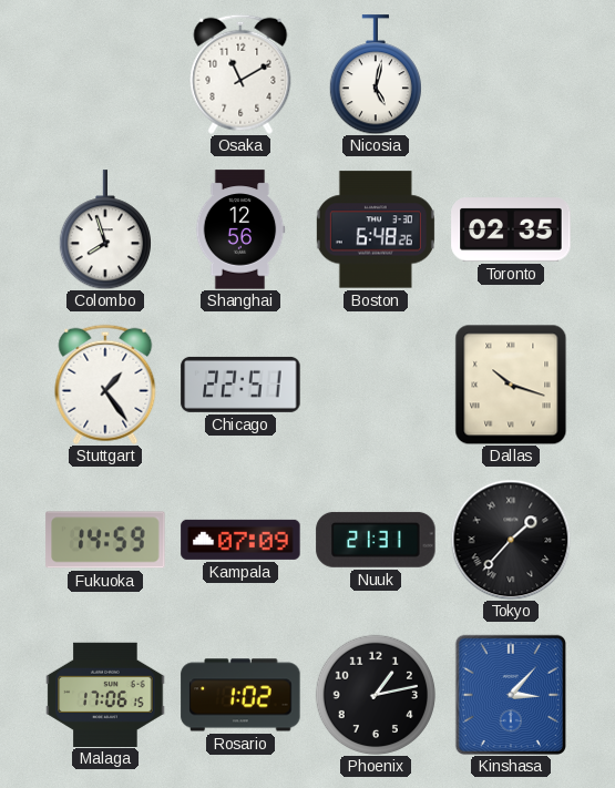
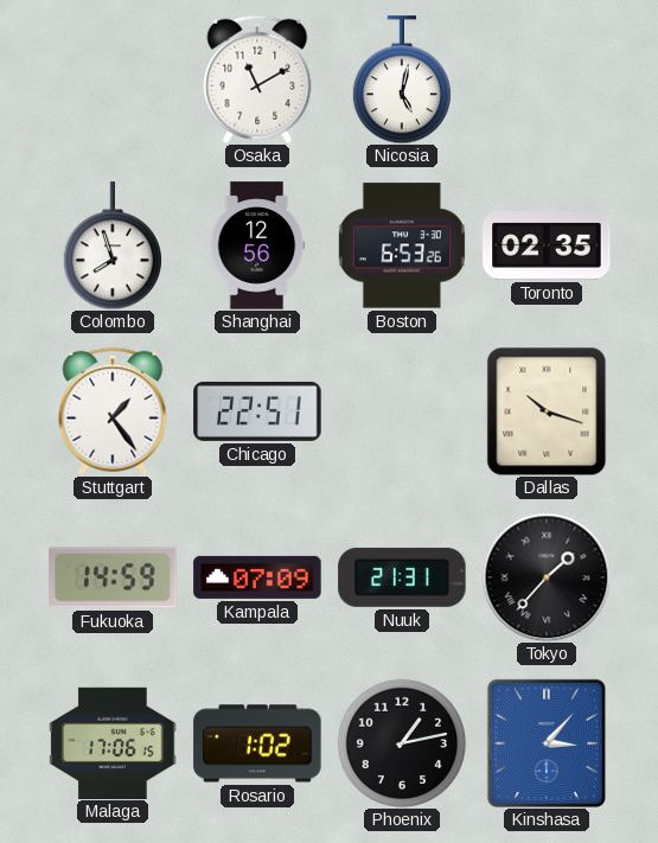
Boston: 6:48 -> 6:53 (402, 245)
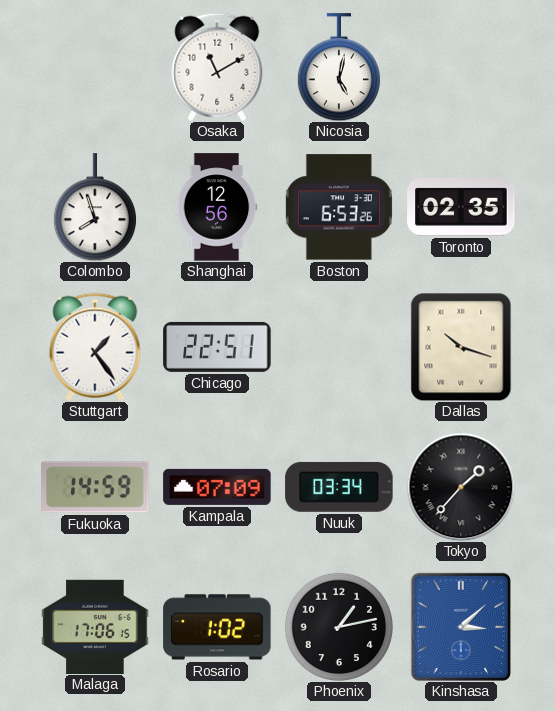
Nuuk: 21:31 -> 03:34 (339, 487)
Kinshasa: 3:07 -> 3:08 (461, 627)
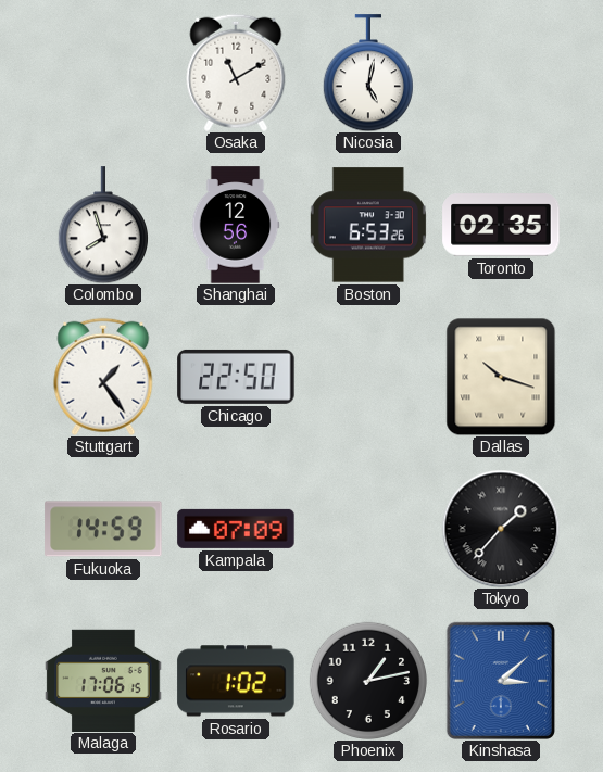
Chicago: 22:51 -> 22:50 (236, 377)
Nuuk: 03:34 -> none (339, 487)
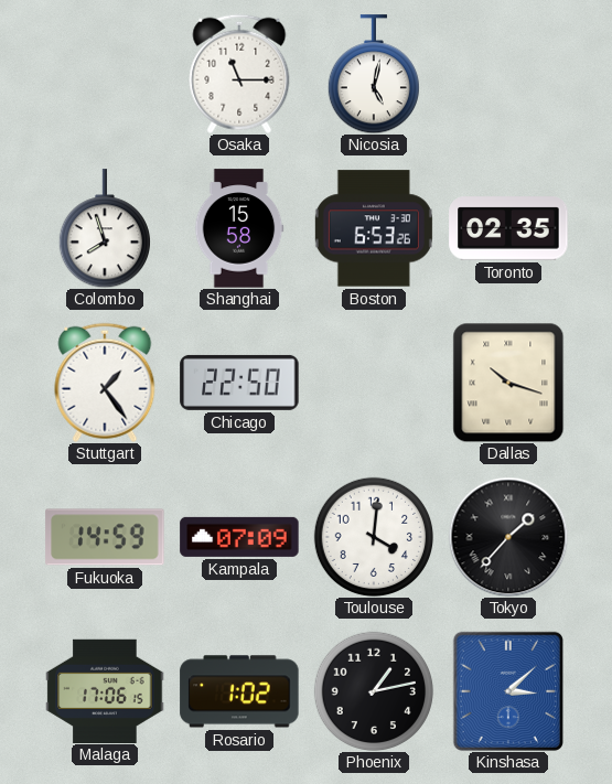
Osaka: 11:10 -> 11:15 (239, 74)
Shanghai: 12:56 -> 15:58 (239, 228)
Toulouse: none -> 4:01 (373, 536)
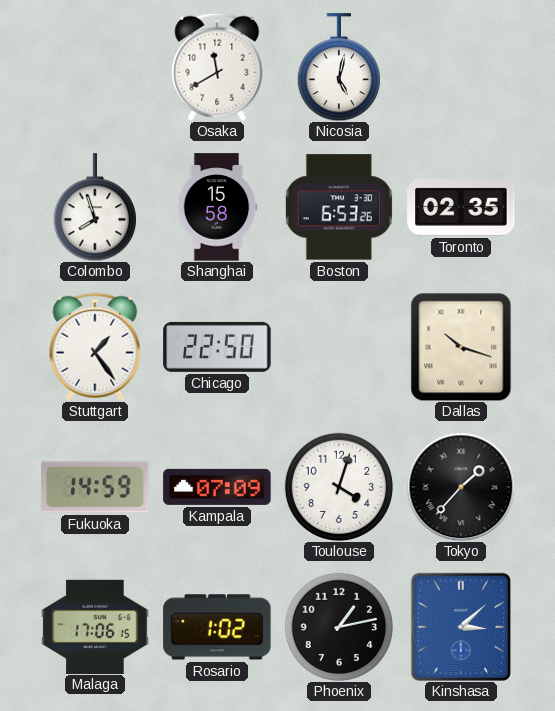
Osaka: 11:15 -> 11:40 (217, 67)
Toulouse: 4:01 -> 4:03 (338, 486)
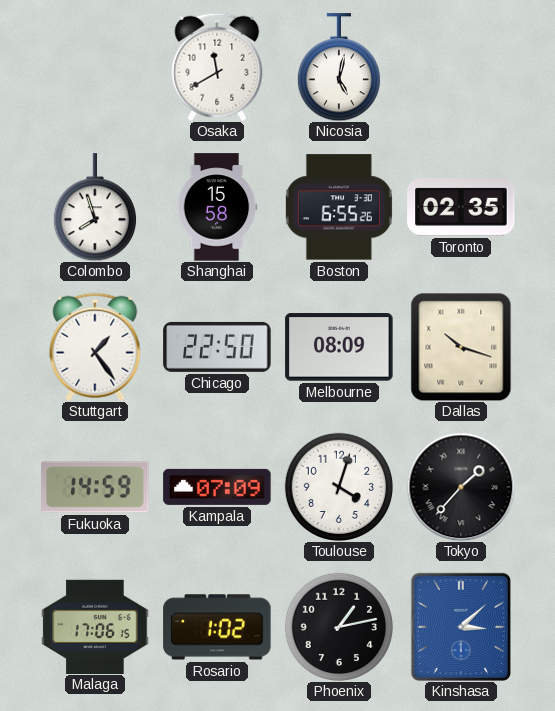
Boston: 6:53 -> 6:55 (339, 207)
Melbourne: none -> 08:09 (339, 347)
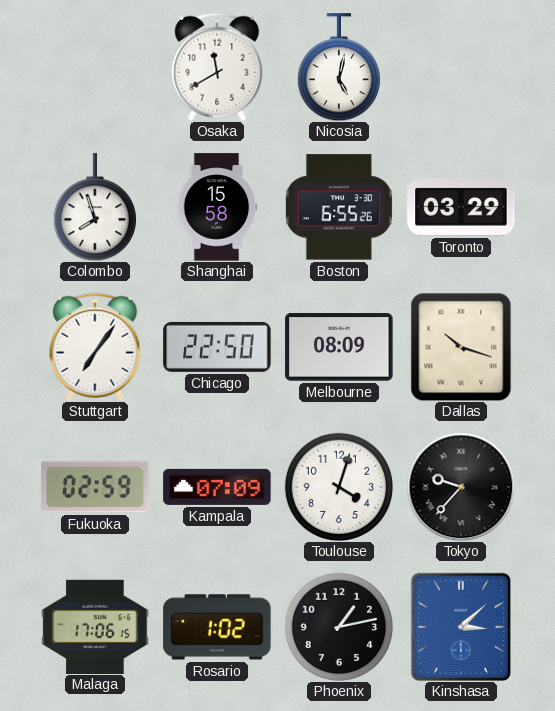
Toronto: 02:35 -> 03:29 (461, 207)
Stuttgart: 1:24 -> 7:06 (95, 347)
Fukuoka: 14:59 -> 02:59 (95, 487)
Tokyo: 1:37 -> 9:37 (461, 487)
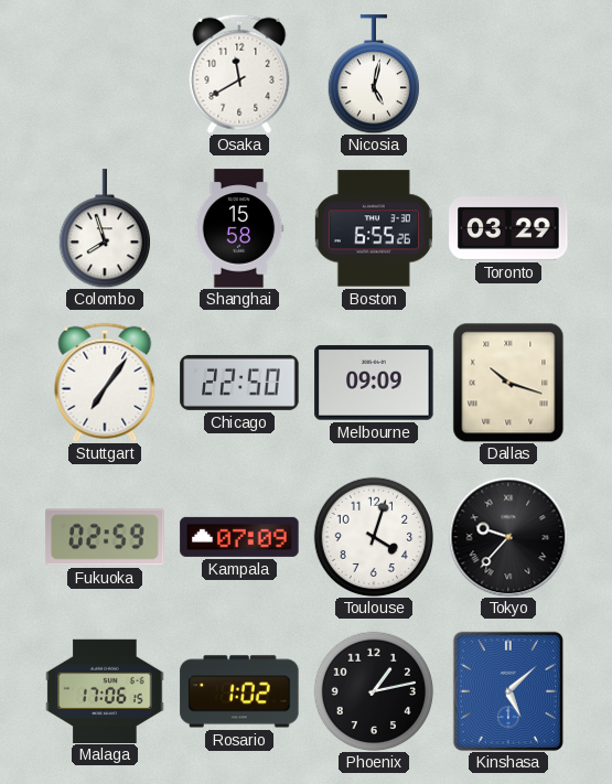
Melbourne: 08:09 -> 09:09 (374, 383)
Kinshasa: 3:08 -> 5:08 (508, 691)
